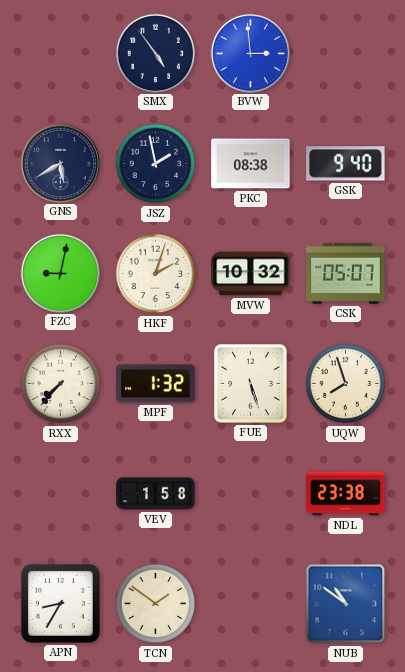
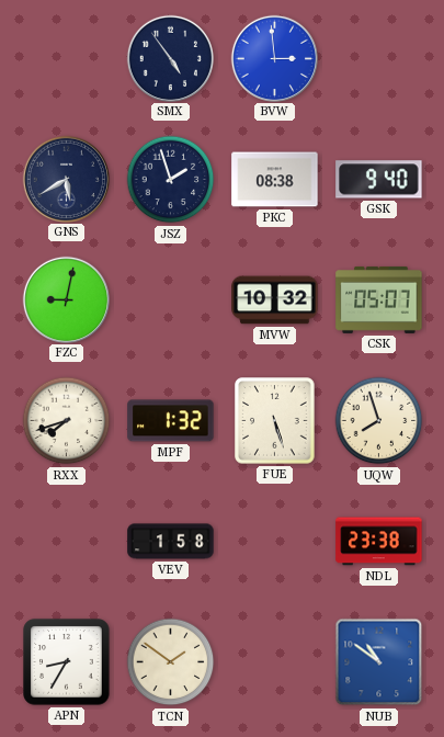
JSZ: 1:58 -> 1:57 (171, 180)
HKF: 2:03 -> none (156, 274)
RXX: 7:37 -> 7:42 (67, 421)
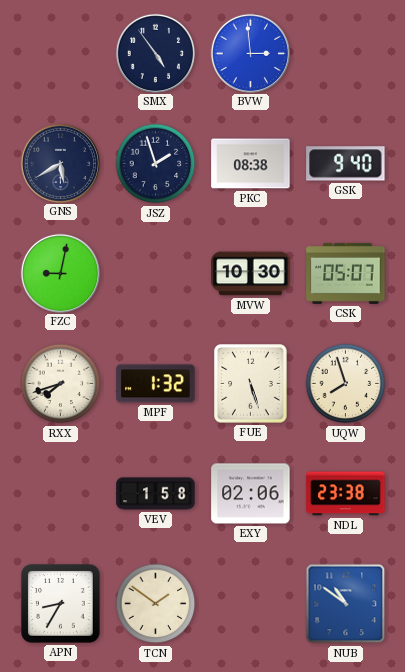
MVW: 10:32 -> 10:30 (251, 274)
EXY: none -> 02:06 (251, 494)
